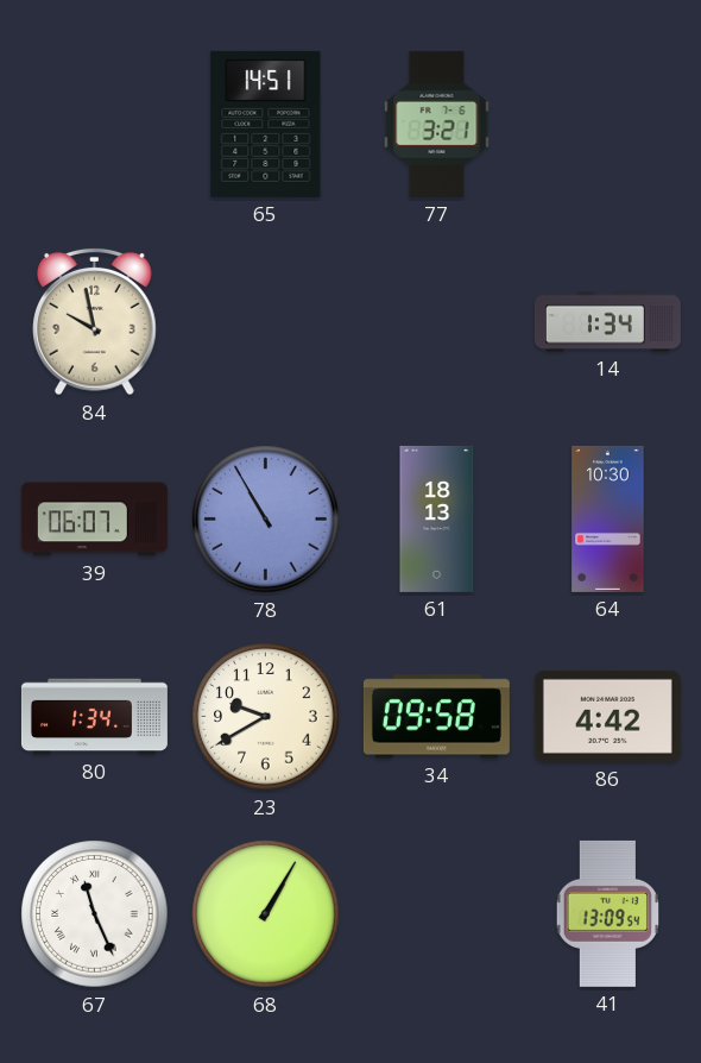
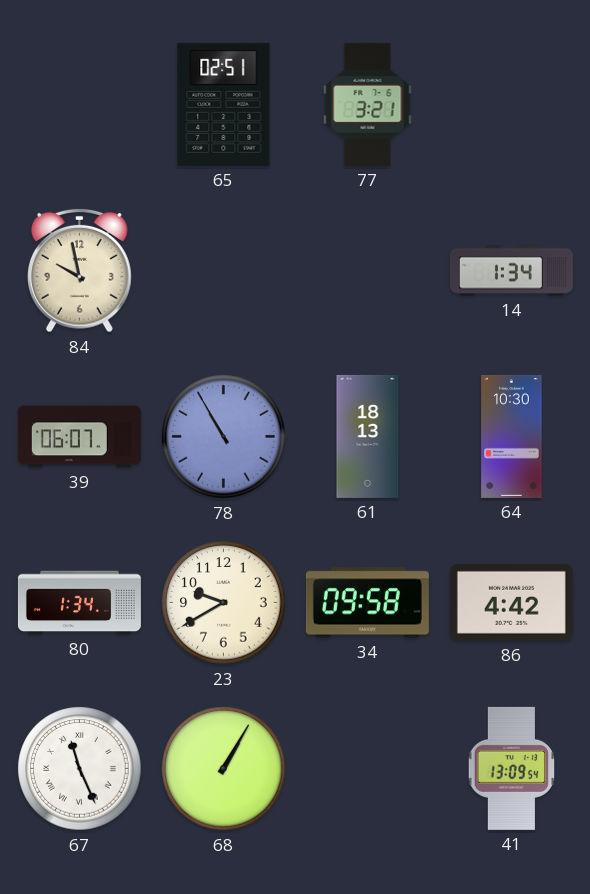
65: 14:51 -> 02:51 (224, 104)
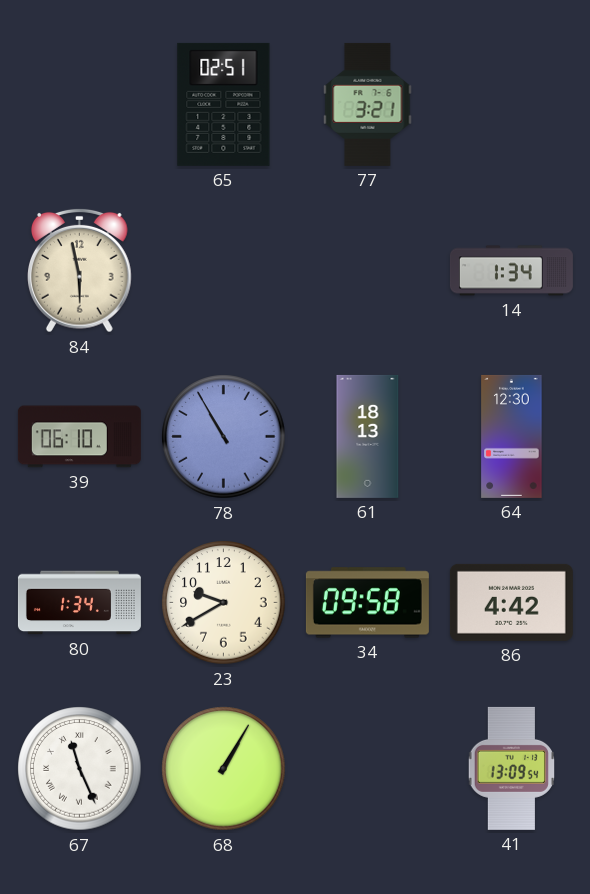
84: 9:58 -> 5:58 (80, 270)
39: 06:07 -> 06:10 (79, 437)
64: 10:30 -> 12:30 (512, 436)
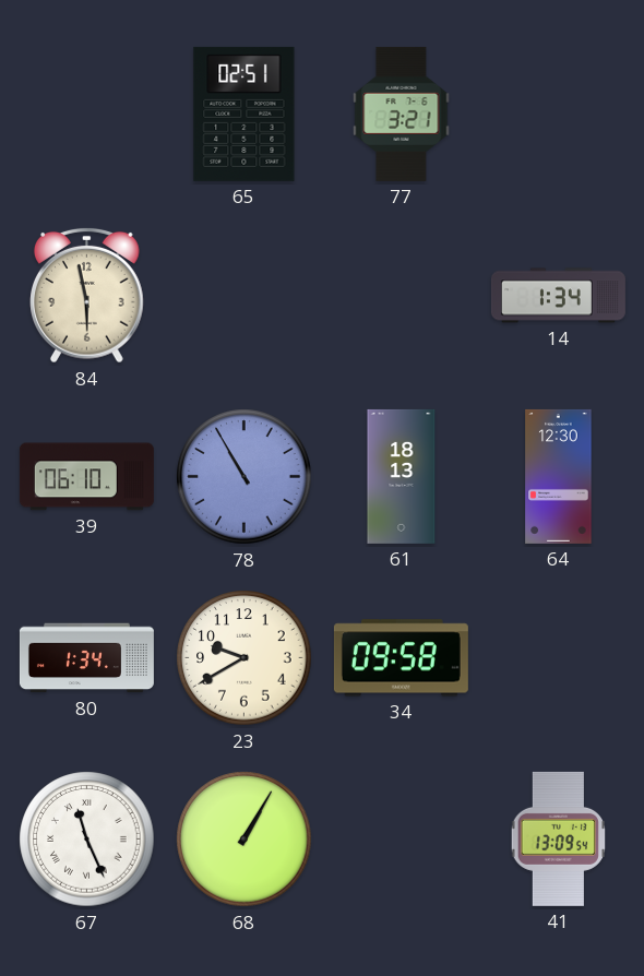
86: 4:42 -> none (511, 602)
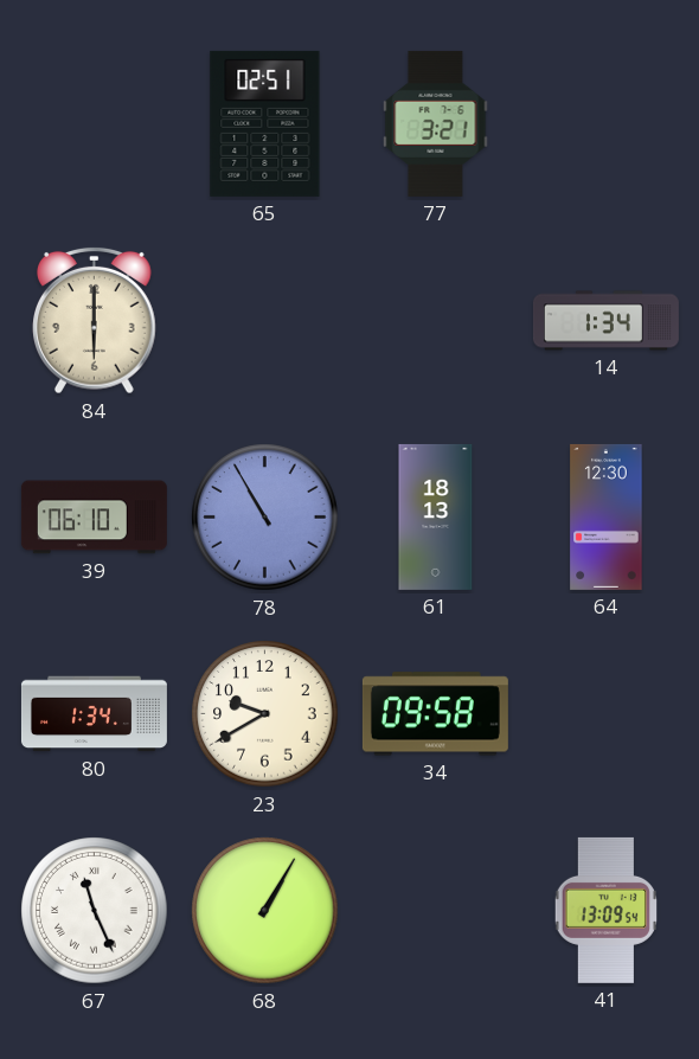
84: 5:58 -> 6:00 (95, 320)
